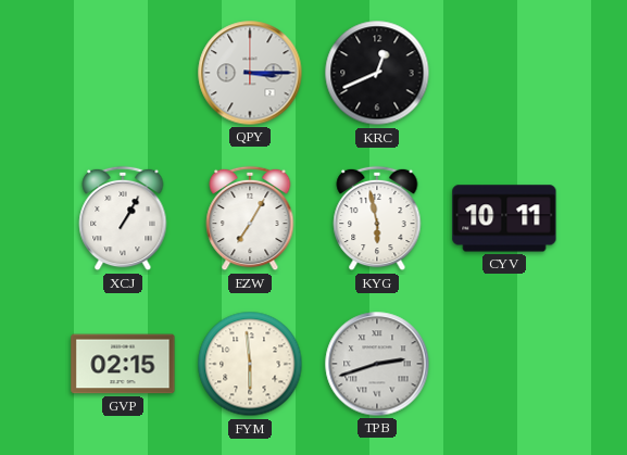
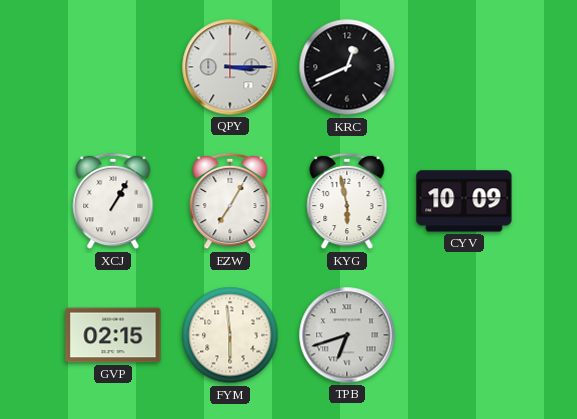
CYV: 10:11 -> 10:09 (464, 201)
TPB: 2:42 -> 6:42 (347, 335)
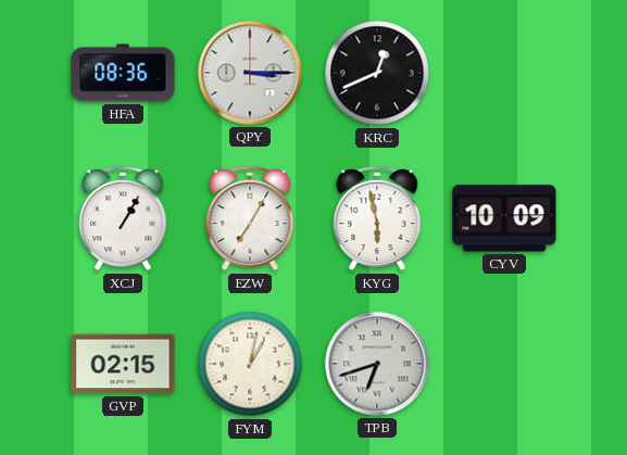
HFA: none -> 08:36 (123, 73)
FYM: 5:59 -> 1:02 (250, 364)
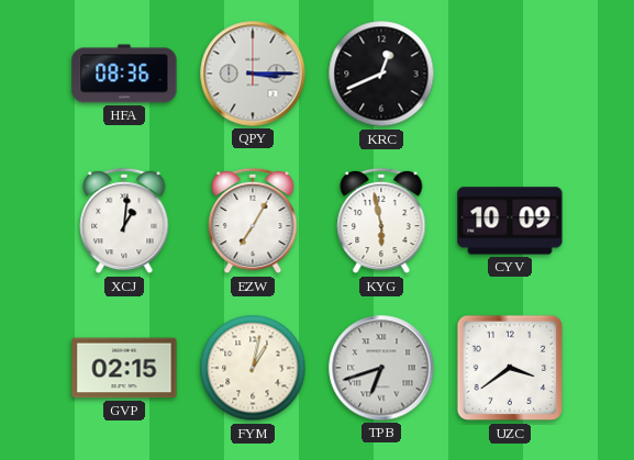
XCJ: 1:05 -> 1:01 (124, 221)
UZC: none -> 3:39 (510, 368)
